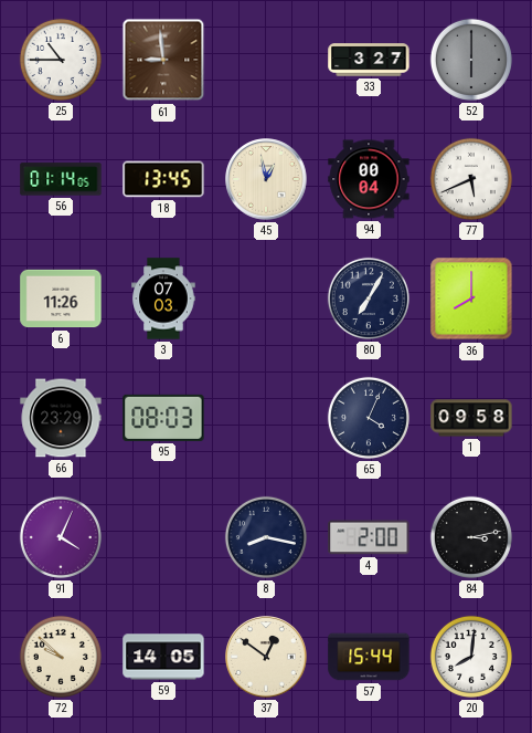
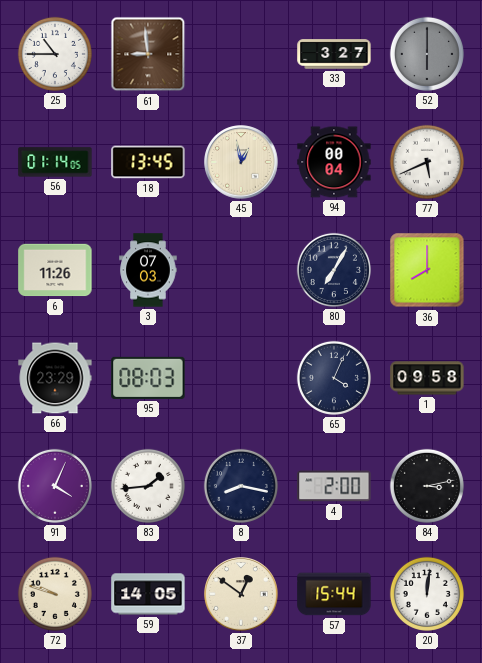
83: none -> 1:44 (148, 486)
72: 9:52 -> 9:48 (55, 594)
20: 8:01 -> 12:01 (427, 594)
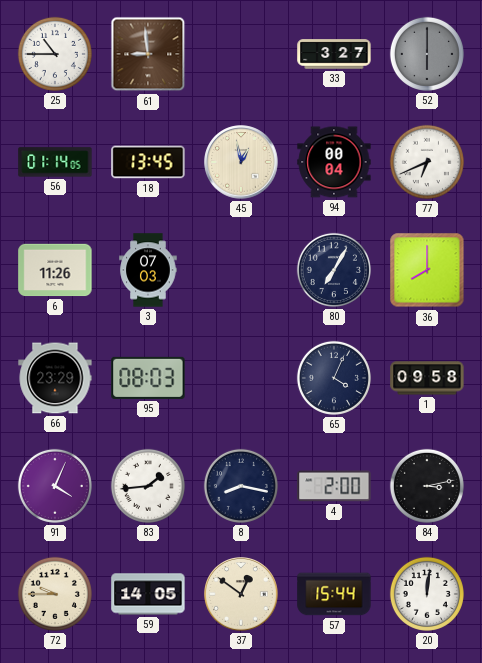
77: 5:41 -> 6:41 (427, 162)
72: 9:48 -> 9:45 (55, 594)
